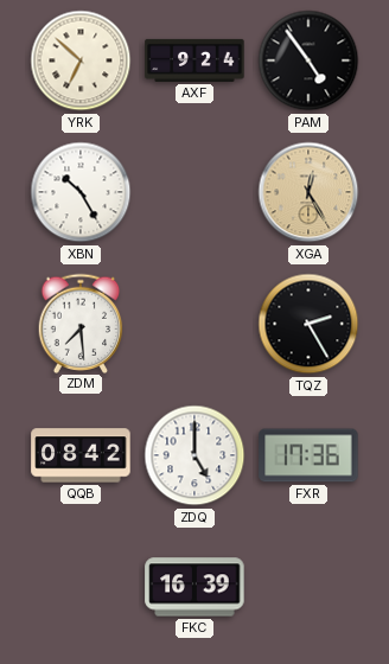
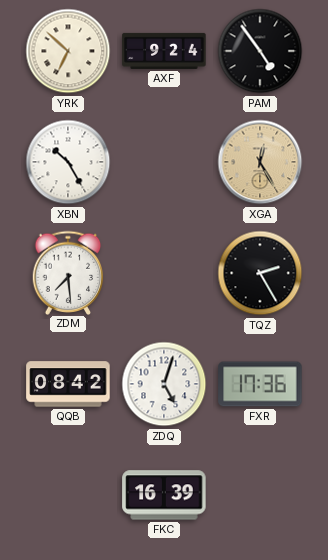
ZDQ: 5:00 -> 5:03 (164, 384)
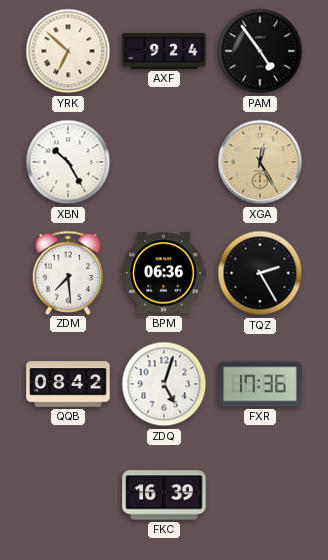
BPM: none -> 06:36 (164, 273)
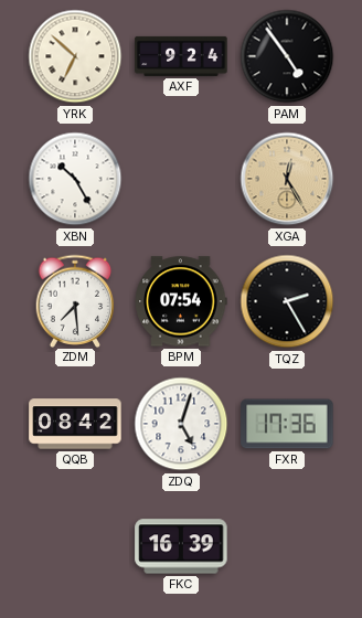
BPM: 06:36 -> 07:54 (181, 301)
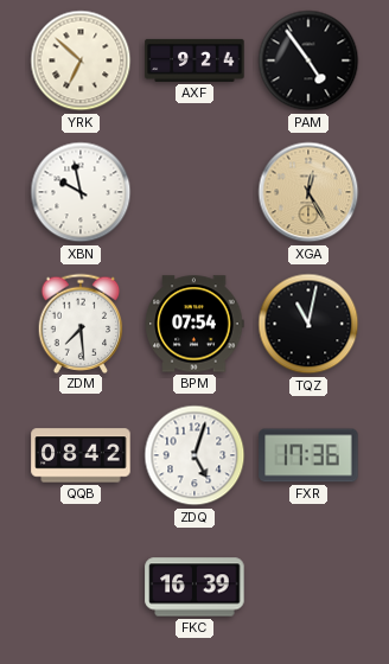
XBN: 10:25 -> 9:58 (81, 192)
TQZ: 2:25 -> 11:02 (308, 324)
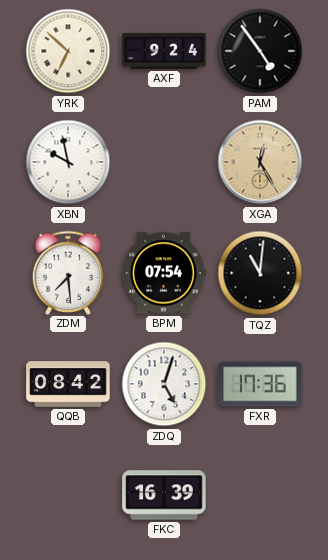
TQZ: 11:02 -> 11:01 (260, 273)
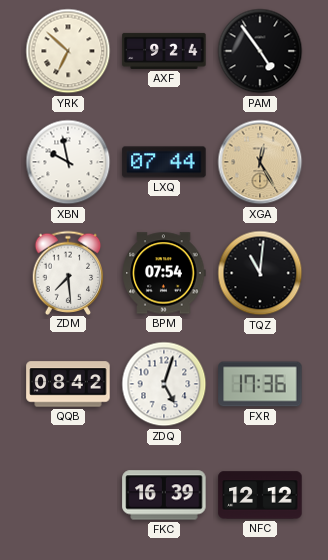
LXQ: none -> 07:44 (164, 162)
NFC: none -> 12:12 (260, 495)
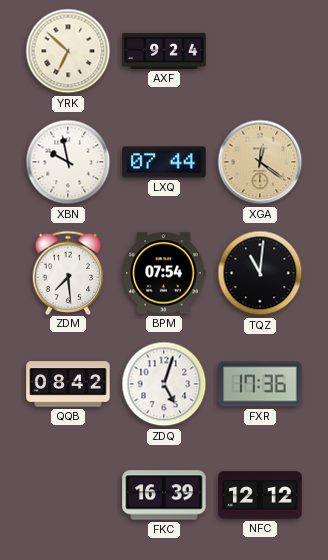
PAM: 4:54 -> none (260, 51)
XGA: 12:25 -> 12:21 (260, 162)
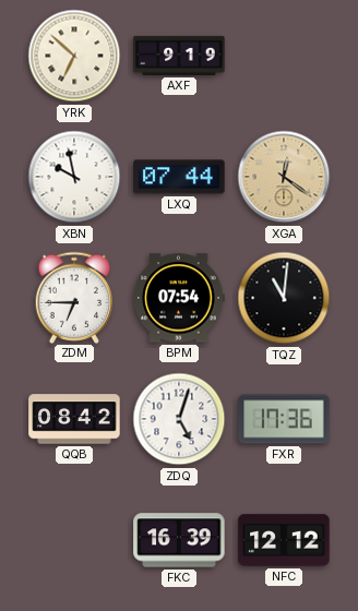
AXF: 9:24 -> 9:19 (179, 56)
ZDM: 7:29 -> 6:45 (74, 297)
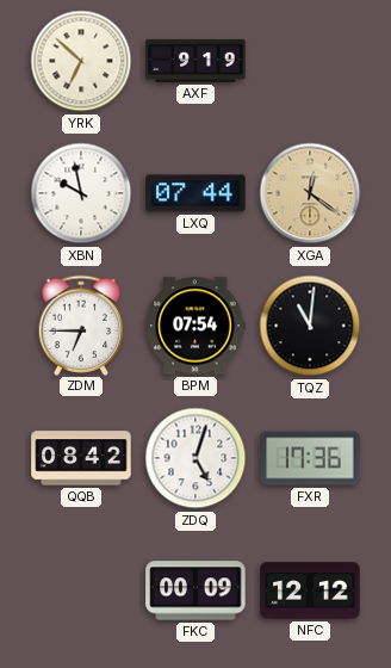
FKC: 16:39 -> 00:09 (195, 590)
